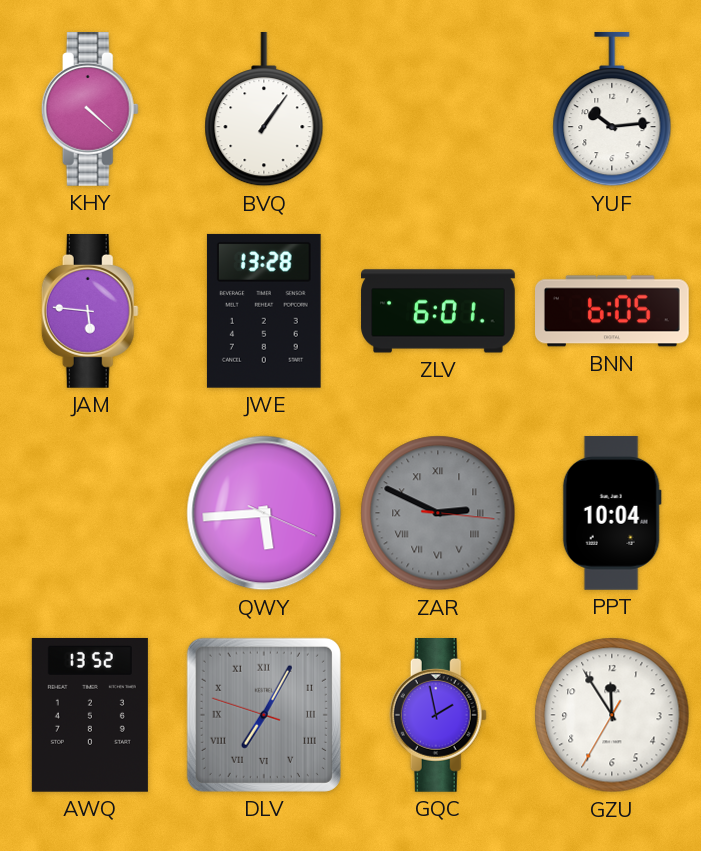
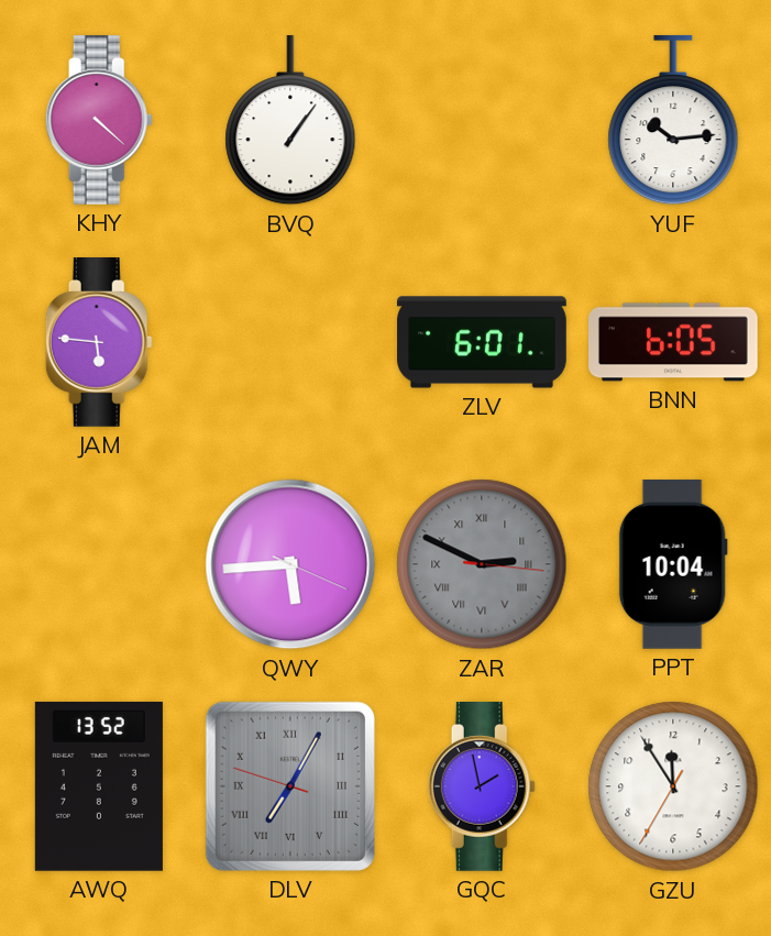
JWE: 13:28 -> none (264, 311)
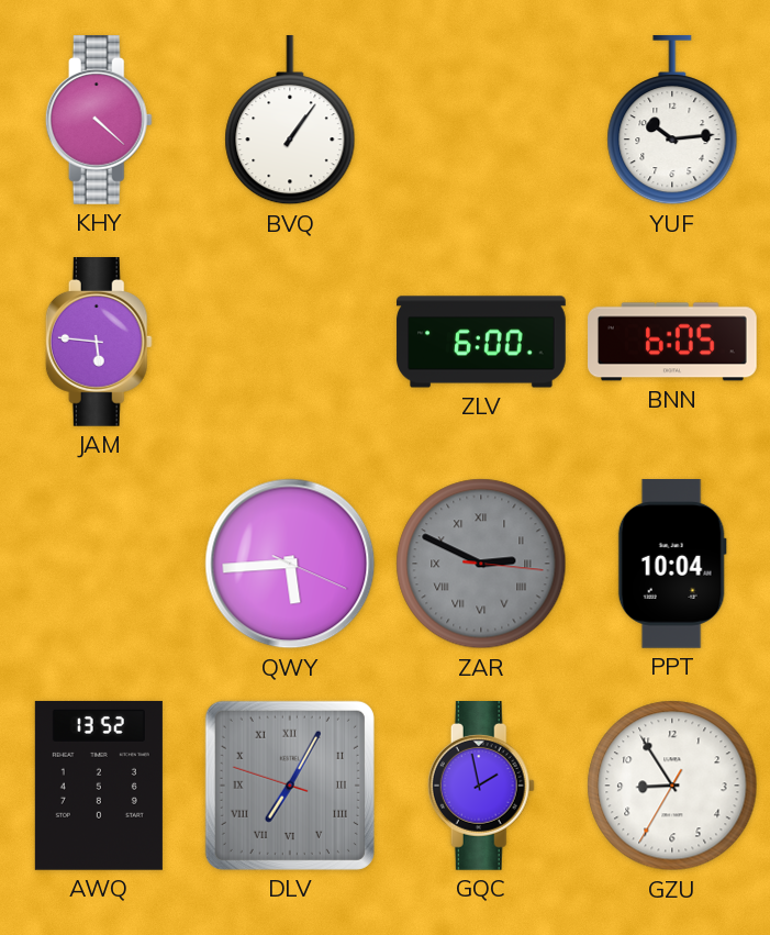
ZLV: 6:01 -> 6:00 (481, 342)
GZU: 11:54 -> 8:54 (672, 786)
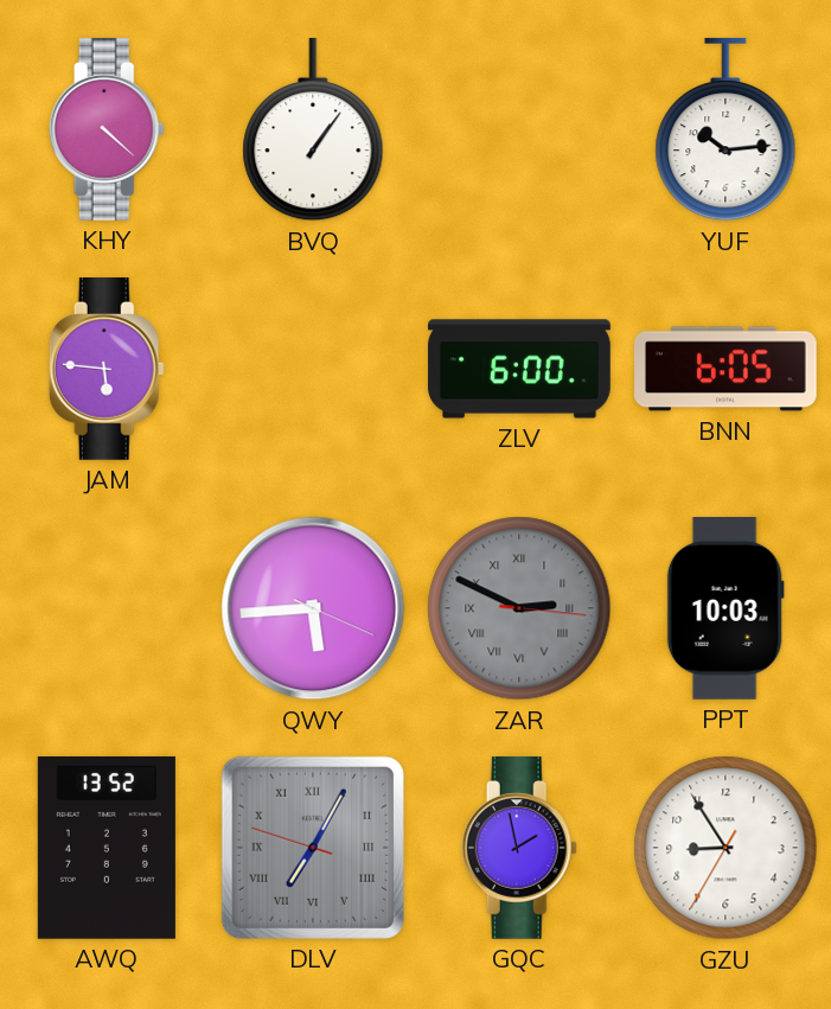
PPT: 10:04 -> 10:03 (725, 609)
